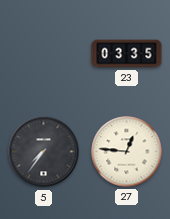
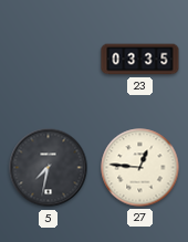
5: 7:36 -> 7:32 (49, 168)
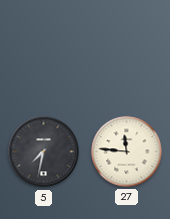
23: 03:35 -> none (140, 60)
27: 12:46 -> 11:46 (127, 152)
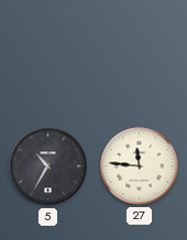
5: 7:32 -> 10:35 (48, 167)
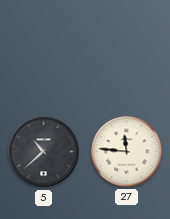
5: 10:35 -> 10:38 (44, 152)
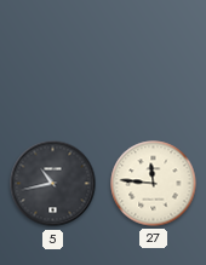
5: 10:38 -> 10:43 (53, 184)
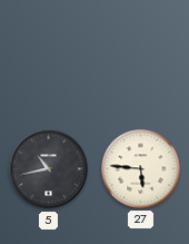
27: 11:46 -> 5:46 (141, 169)
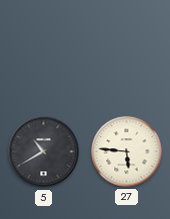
5: 10:43 -> 10:40 (44, 152)
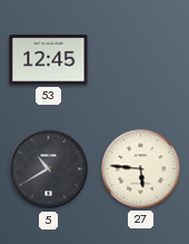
53: none -> 12:45 (49, 60)
